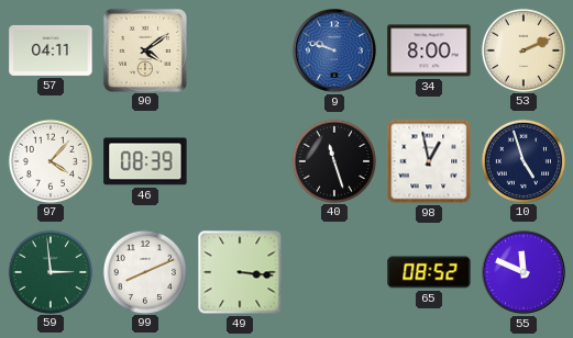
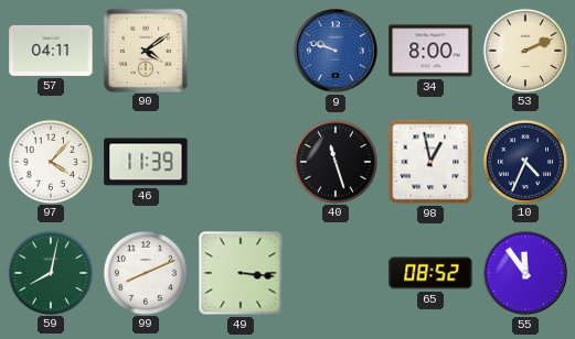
46: 08:39 -> 11:39 (146, 162)
10: 4:57 -> 4:34 (524, 161)
59: 2:59 -> 8:02 (50, 272)
55: 11:49 -> 11:54 (525, 273)
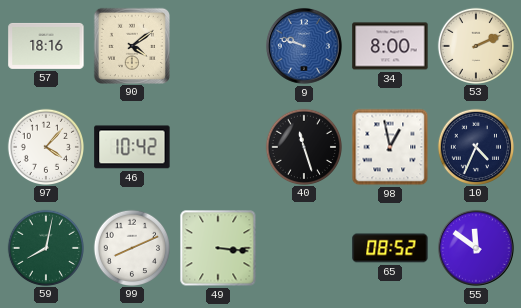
57: 04:11 -> 18:16 (46, 46)
46: 11:39 -> 10:42 (132, 147)
55: 11:54 -> 11:51 (476, 248)
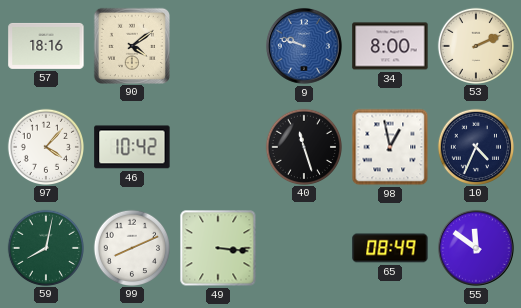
65: 08:52 -> 08:49 (390, 248)
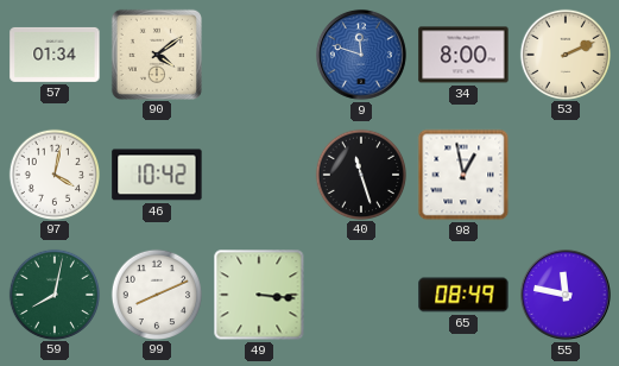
57: 18:16 -> 01:34 (55, 55)
9: 9:48 -> 11:48 (361, 55)
97: 4:07 -> 4:02 (53, 173)
10: 4:34 -> none (475, 146)
55: 11:51 -> 11:47 (566, 295)
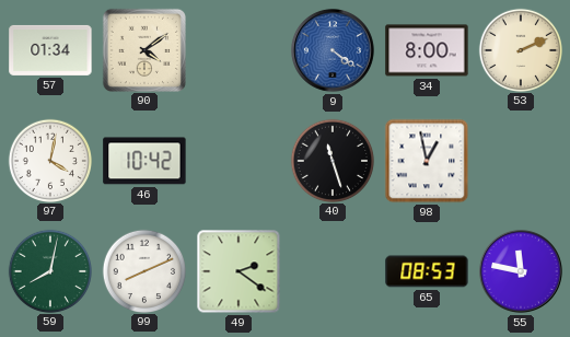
9: 11:48 -> 4:21 (333, 50)
49: 3:16 -> 2:21 (239, 271)
65: 08:49 -> 08:53 (427, 271)
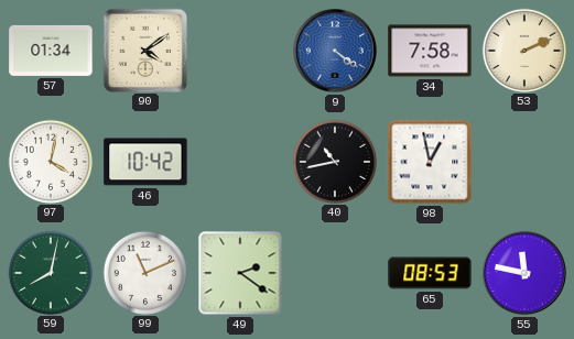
34: 8:00 -> 7:58 (430, 51)
40: 11:27 -> 10:43 (334, 161)
99: 8:11 -> 11:11 (144, 272)
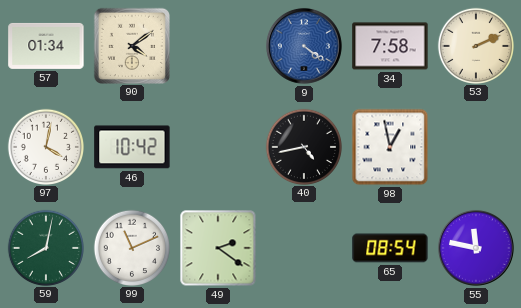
40: 10:43 -> 4:43 (303, 146)
65: 08:53 -> 08:54 (390, 248)
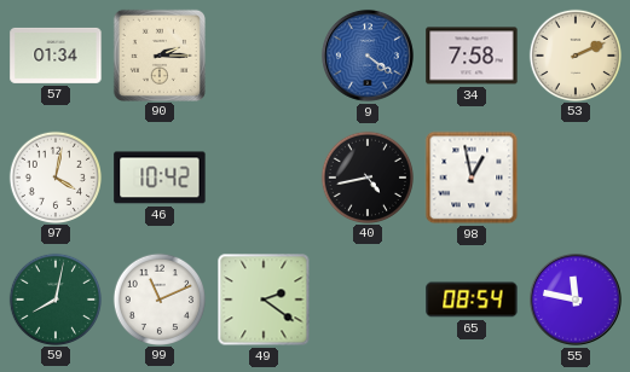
90: 4:09 -> 2:15 (158, 54)
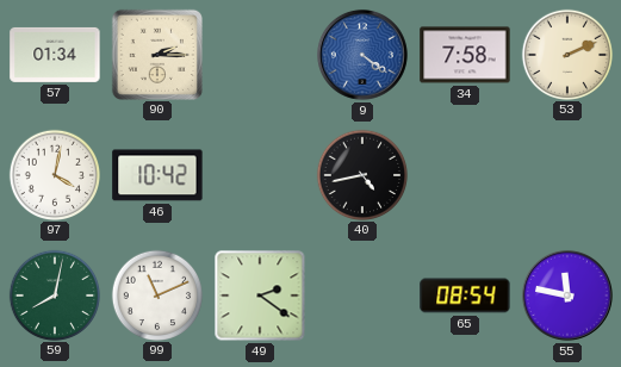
98: 12:58 -> none (472, 178)
